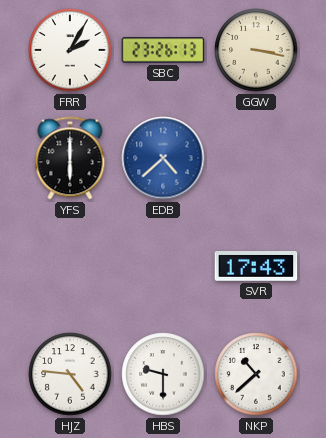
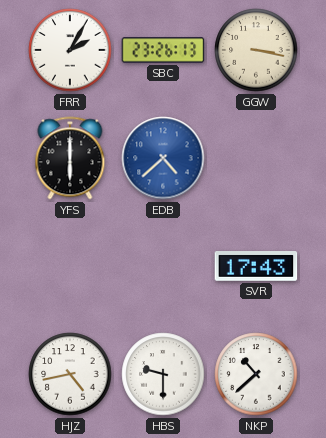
HJZ: 4:46 -> 4:43 (70, 374)
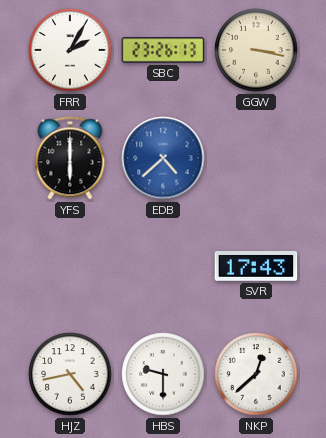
NKP: 10:38 -> 12:38 (256, 374)
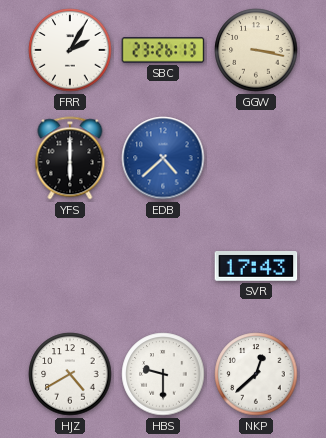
HJZ: 4:43 -> 4:40 (70, 374)
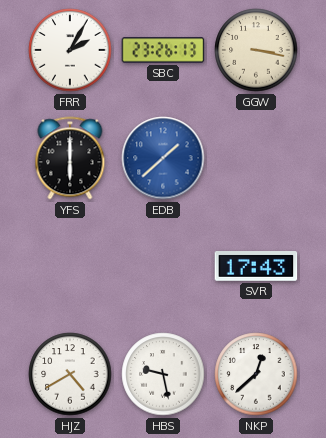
EDB: 4:38 -> 1:38 (163, 158)
HBS: 9:30 -> 9:28 (163, 374)
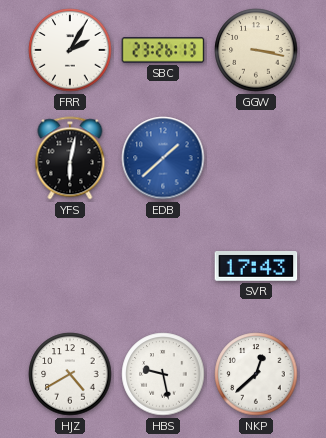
YFS: 6:00 -> 6:02 (70, 158)
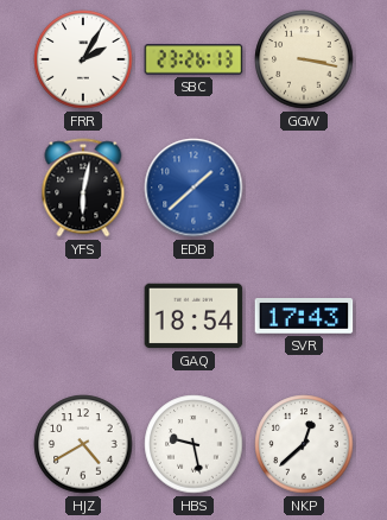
GAQ: none -> 18:54 (193, 316)
